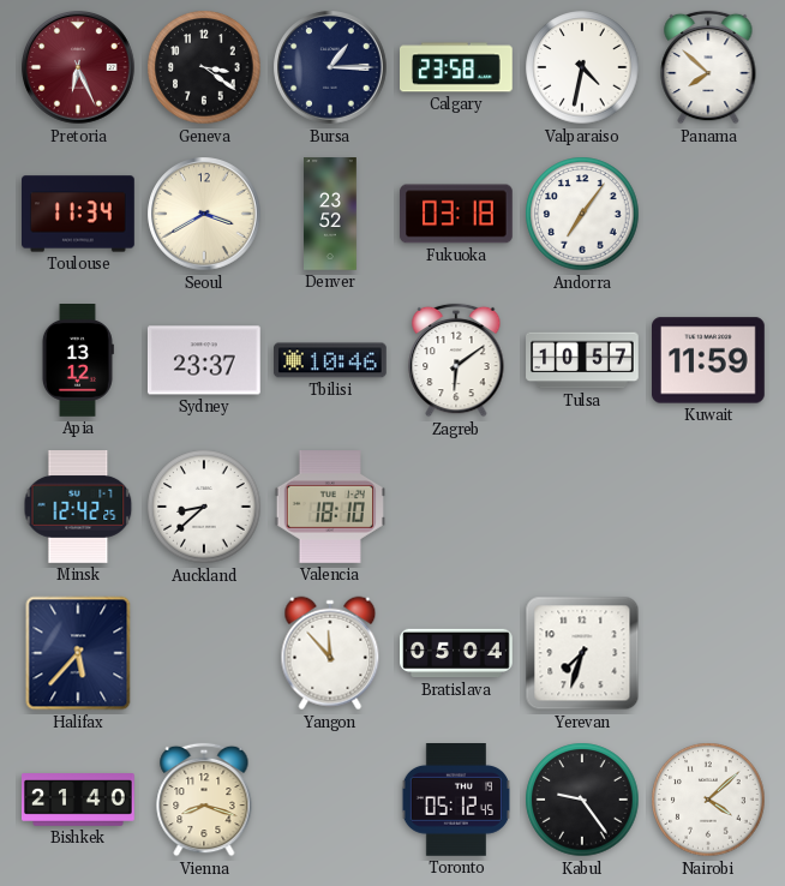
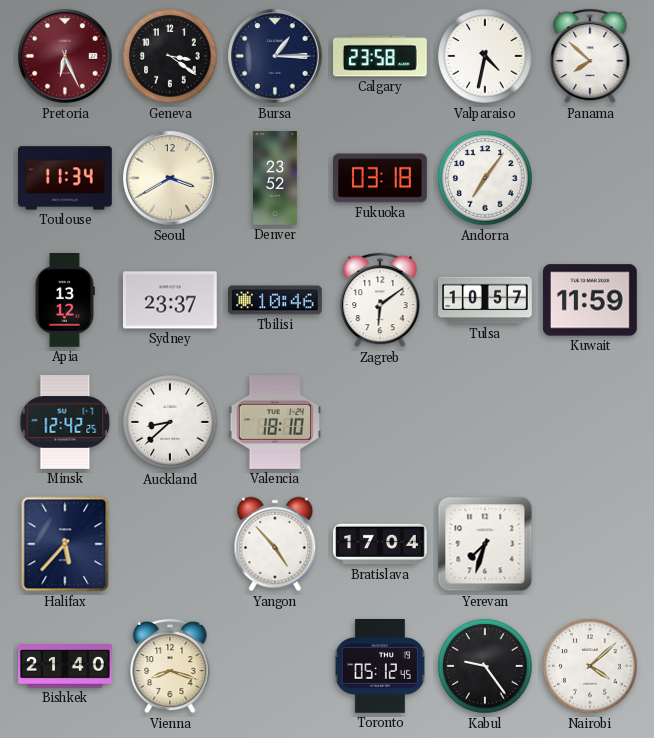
Yangon: 11:53 -> 4:53 (275, 544)
Bratislava: 05:04 -> 17:04 (380, 544)
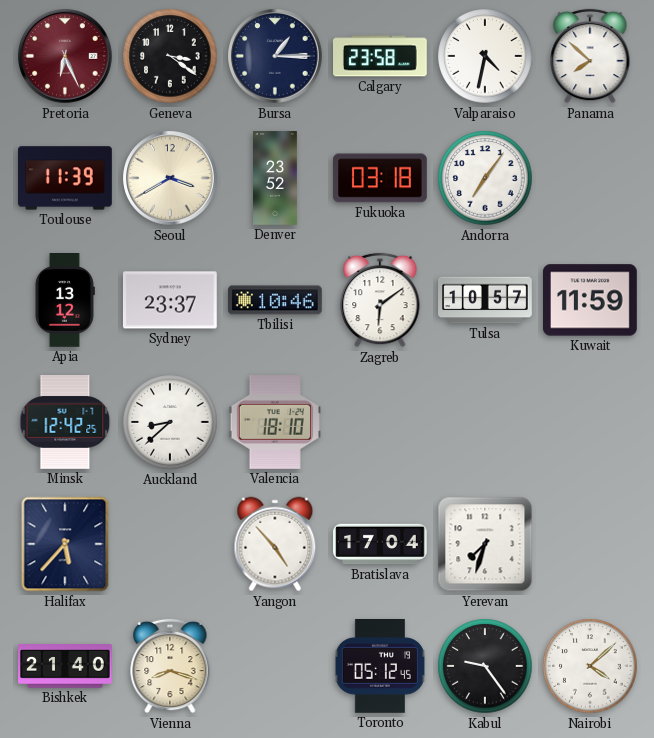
Toulouse: 11:34 -> 11:39 (66, 178)
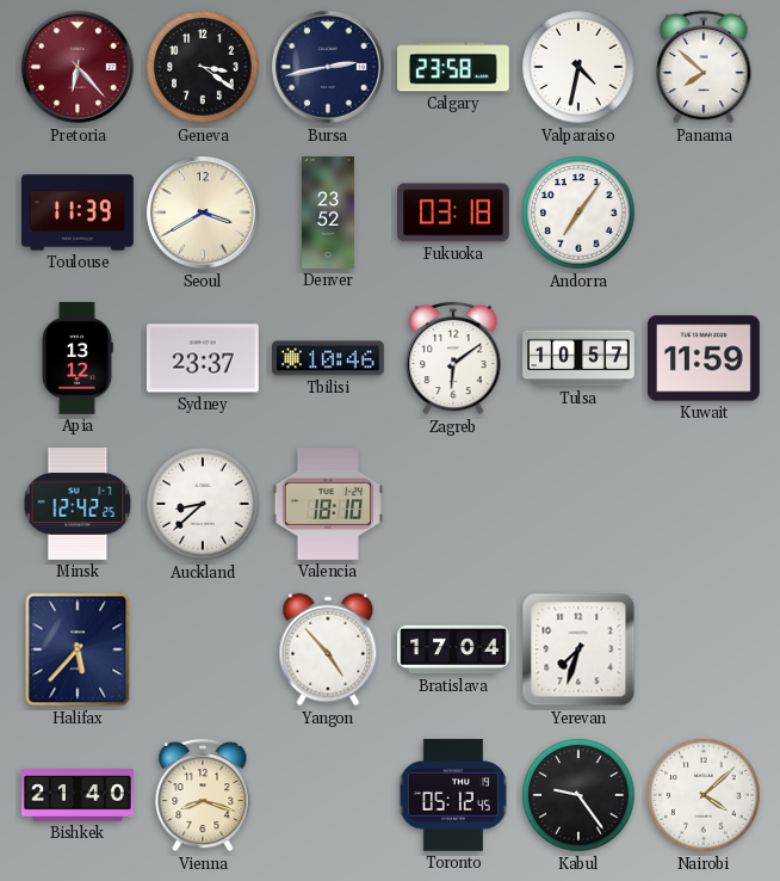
Pretoria: 6:26 -> 6:23 (78, 67)
Bursa: 1:15 -> 2:43 (328, 67)
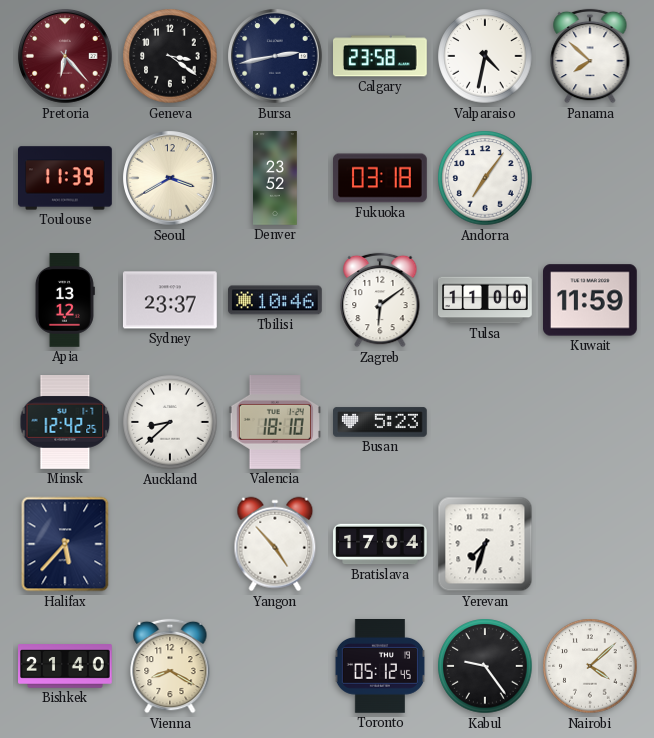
Tulsa: 10:57 -> 11:00 (485, 300)
Busan: none -> 5:23 (381, 422)
Vienna: 8:18 -> 8:20 (170, 666)
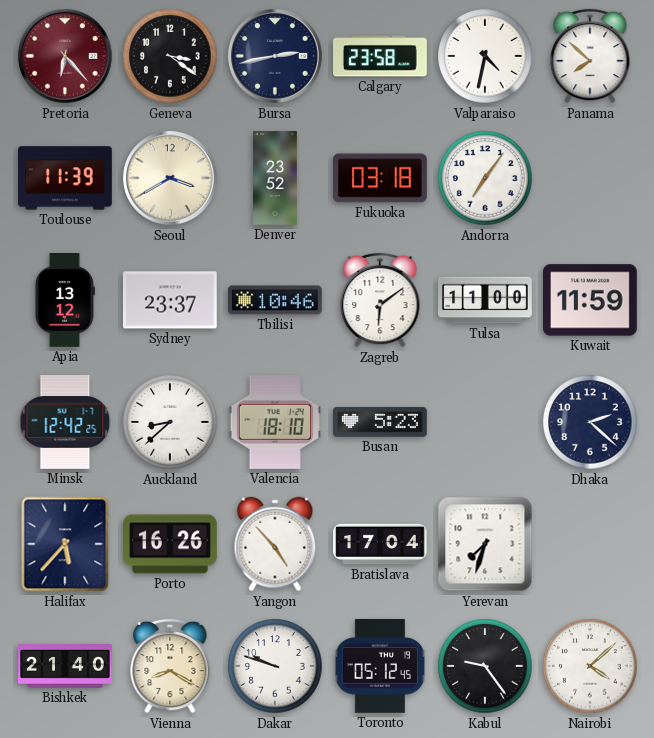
Dhaka: none -> 2:22 (590, 422)
Porto: none -> 16:26 (171, 544)
Dakar: none -> 9:48 (275, 666)
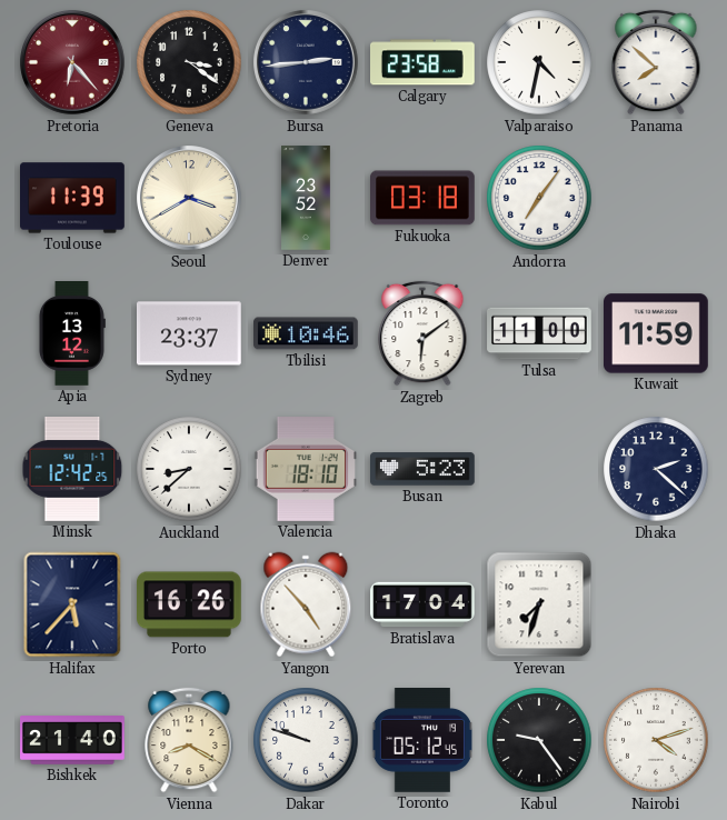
Bursa: 2:43 -> 2:44 (306, 62)
Nairobi: 4:08 -> 4:12 (656, 740)
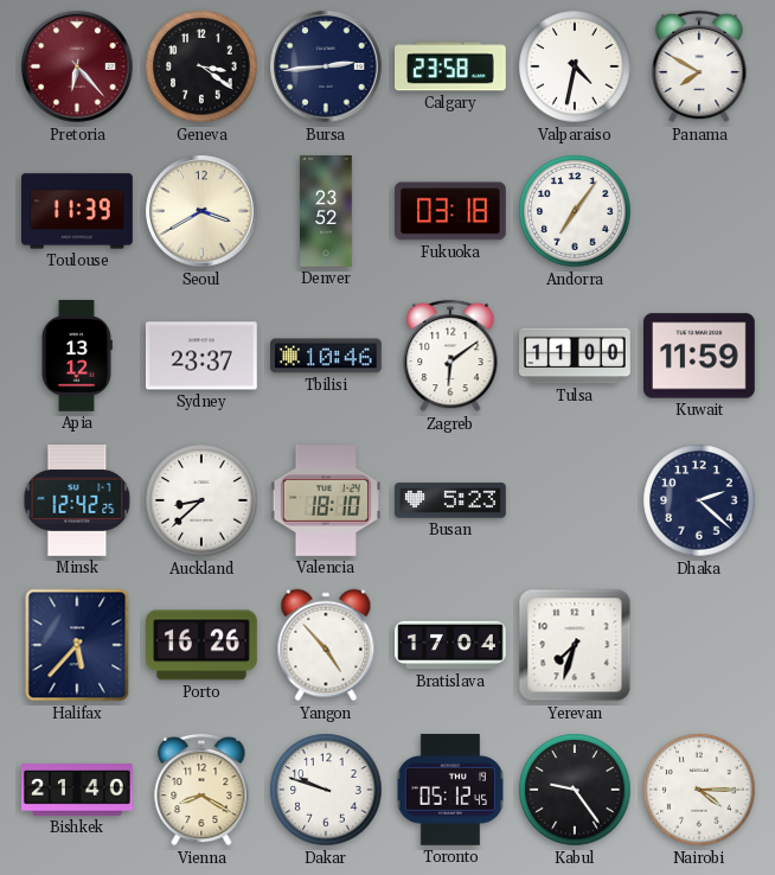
Panama: 7:52 -> 7:50 (699, 66)
Nairobi: 4:12 -> 4:15 (699, 790)
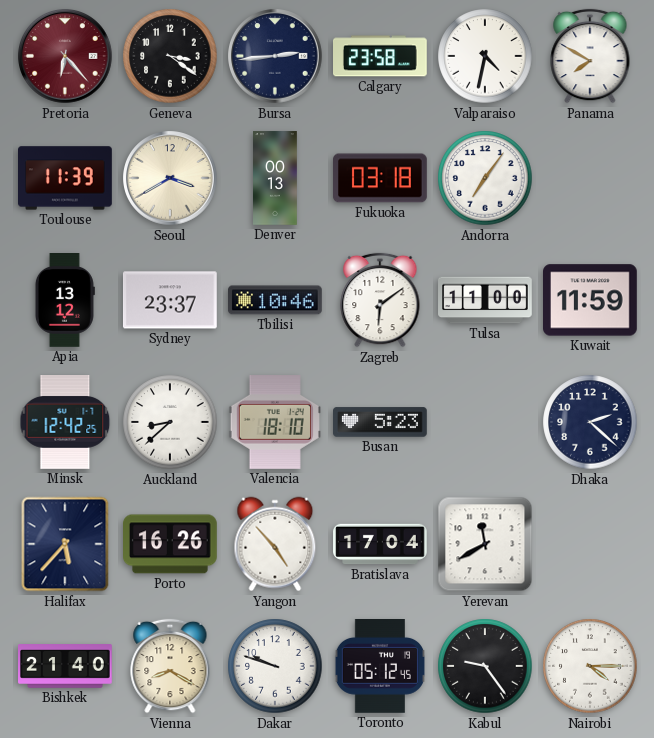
Denver: 23:52 -> 00:13 (276, 178)
Yerevan: 7:33 -> 11:40 (485, 544)
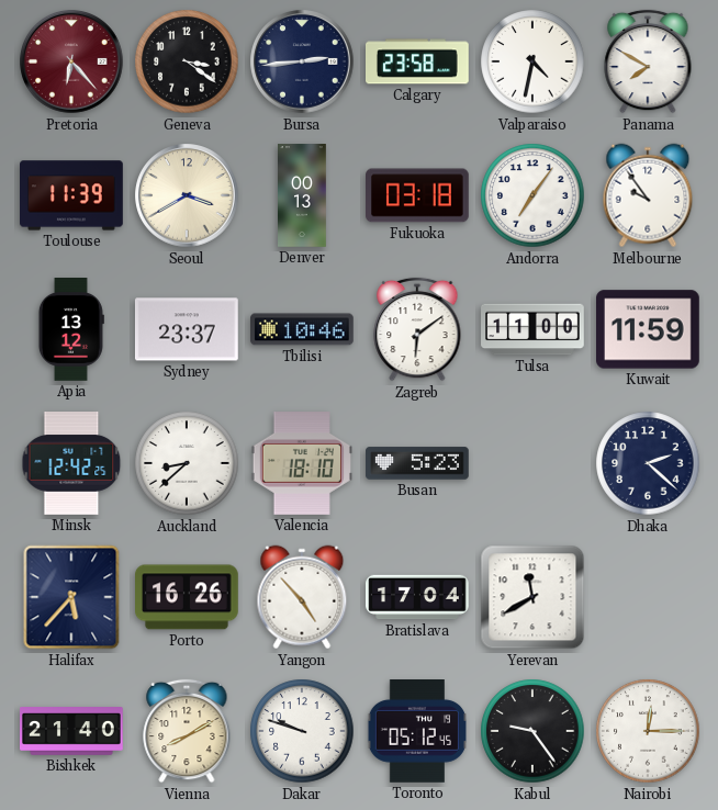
Melbourne: none -> 9:54 (648, 195)
Vienna: 8:20 -> 8:10 (187, 731)
Nairobi: 4:15 -> 12:15 (648, 731)
